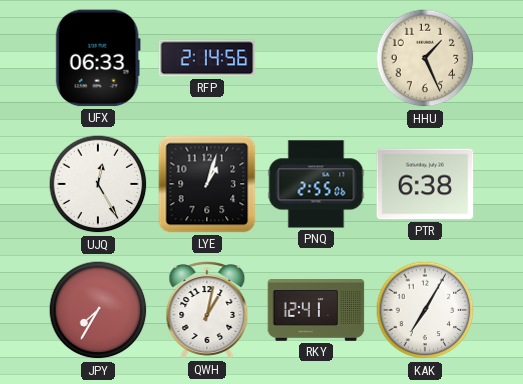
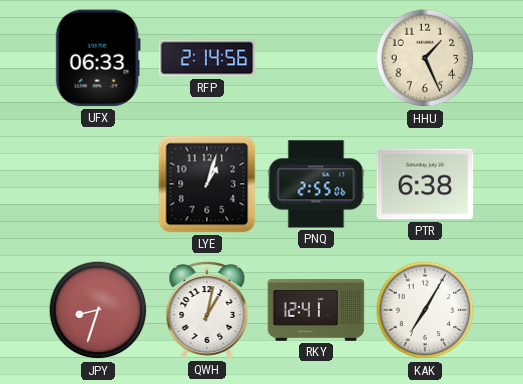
UJQ: 12:25 -> none (98, 184)
JPY: 7:35 -> 8:33 (98, 310)
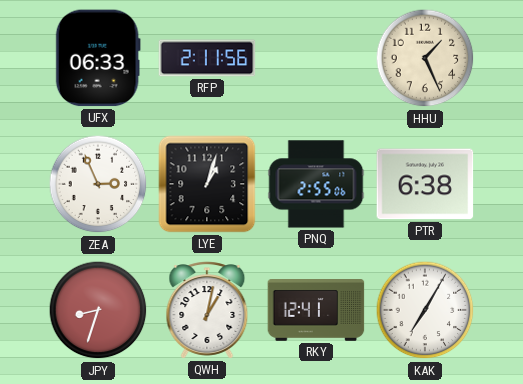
RFP: 2:14 -> 2:11 (207, 58)
ZEA: none -> 2:56 (98, 184)
